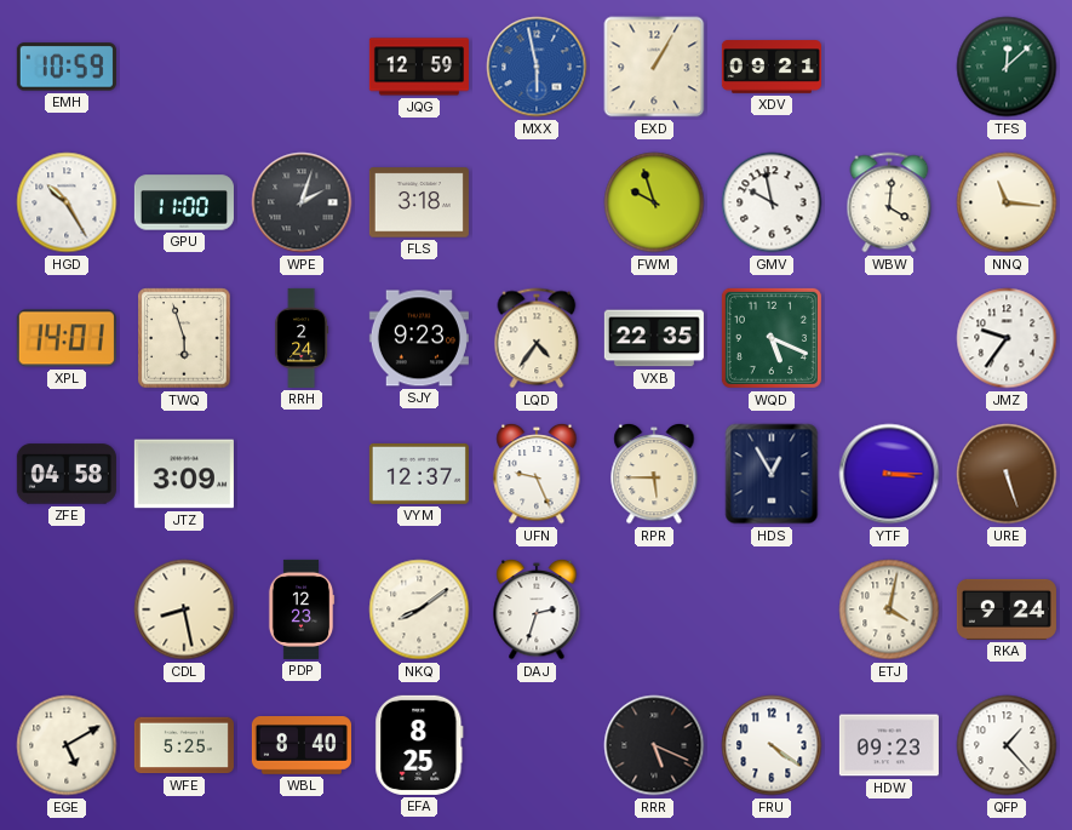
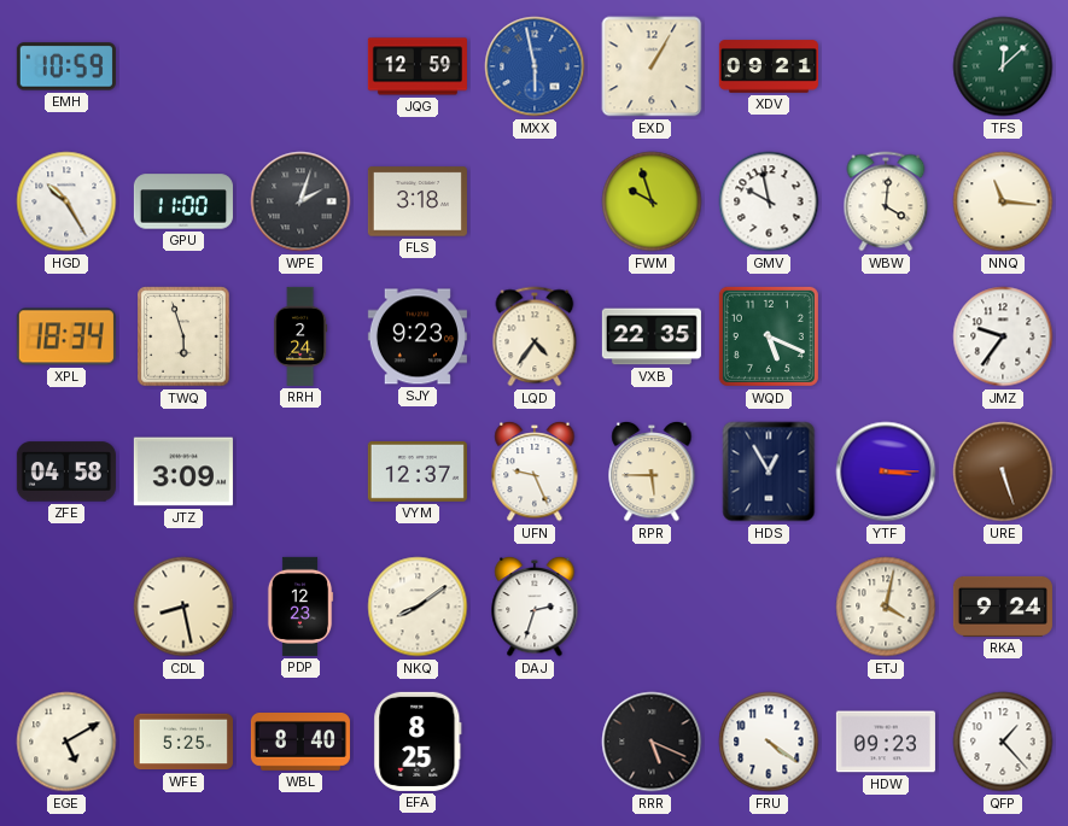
XPL: 14:01 -> 18:34 (66, 336)
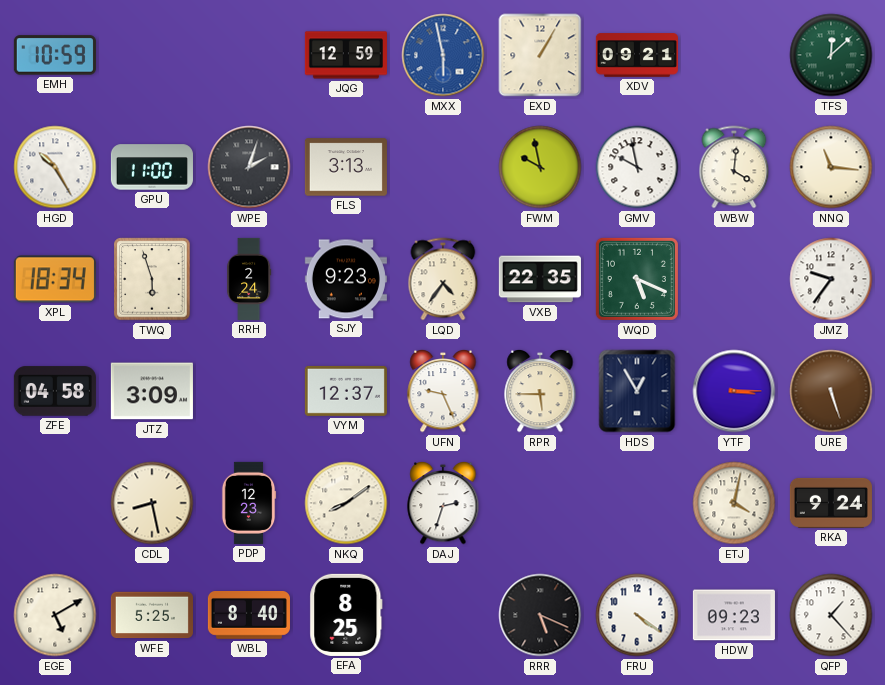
FLS: 3:18 -> 3:13 (346, 167)
FWM: 9:57 -> 9:58 (540, 167)
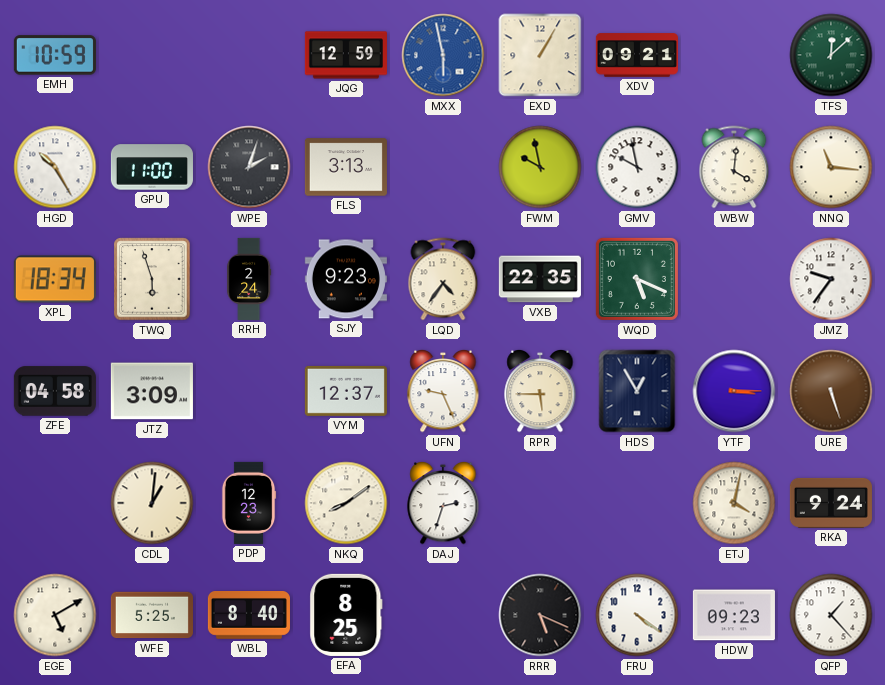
CDL: 8:28 -> 1:01 (152, 503)
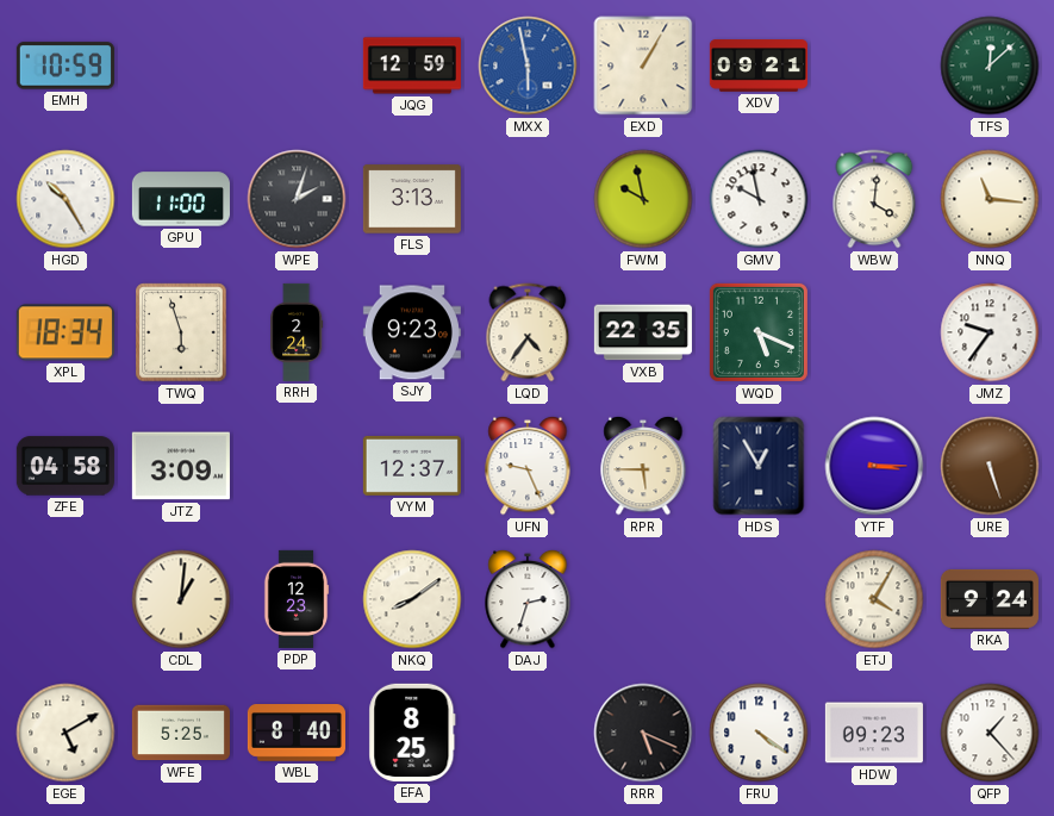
ETJ: 4:02 -> 4:05 (874, 599)
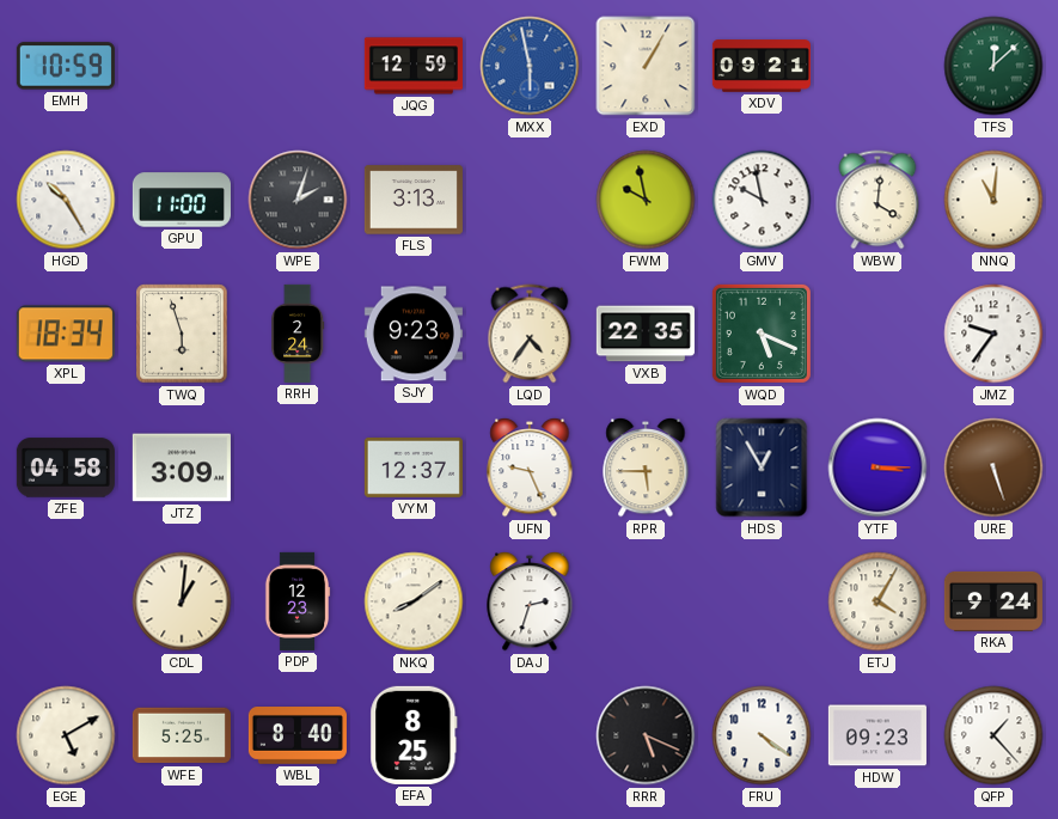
NNQ: 11:16 -> 11:01 (993, 200)
